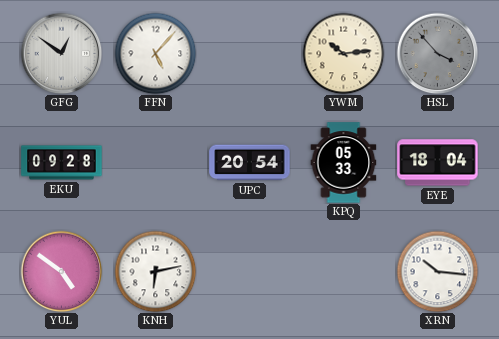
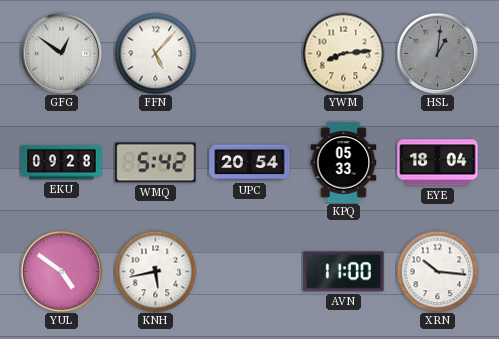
YWM: 10:14 -> 8:14 (343, 53)
HSL: 3:53 -> 1:01 (437, 53)
WMQ: none -> 5:42 (156, 163)
KNH: 6:13 -> 5:43 (155, 271)
AVN: none -> 11:00 (344, 272)
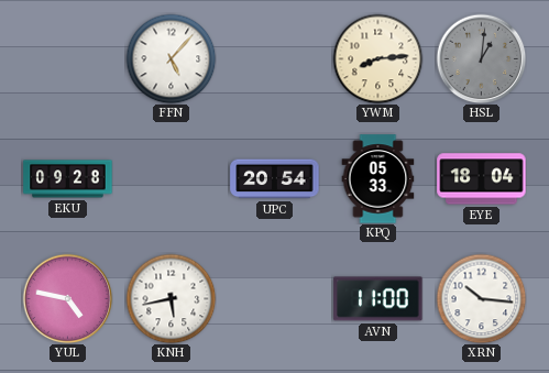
GFG: 12:51 -> none (61, 53)
WMQ: 5:42 -> none (156, 163)
YUL: 4:51 -> 4:47 (67, 298)
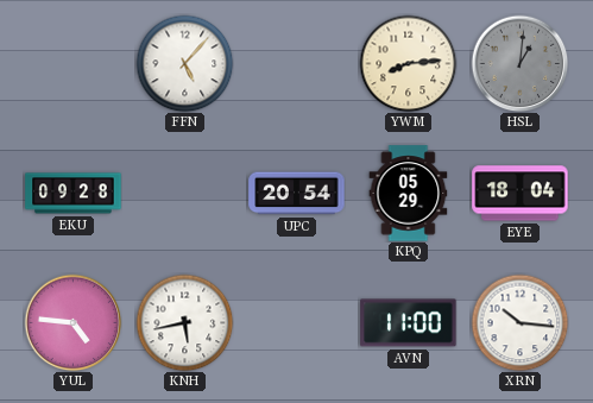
KPQ: 05:33 -> 05:29 (409, 194)
YUL: 4:47 -> 4:46 (72, 322)
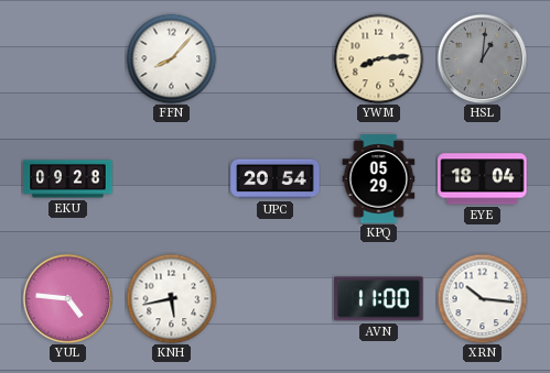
FFN: 5:07 -> 8:07 (171, 58)
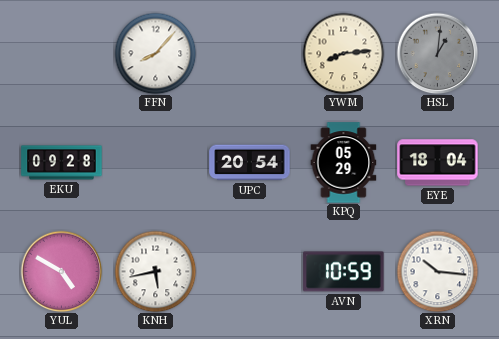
YUL: 4:46 -> 4:50 (61, 271)
AVN: 11:00 -> 10:59 (344, 272)
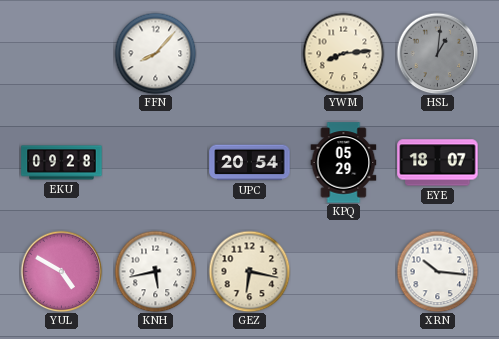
EYE: 18:04 -> 18:07 (438, 163)
GEZ: none -> 6:17 (249, 271)
AVN: 10:59 -> none (344, 272)
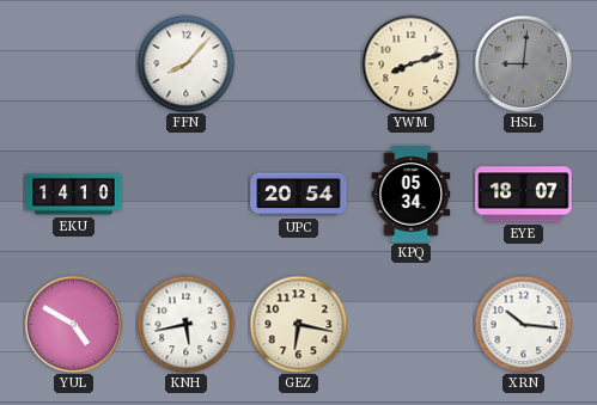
YWM: 8:14 -> 8:12 (410, 63)
HSL: 1:01 -> 9:01 (523, 63)
EKU: 09:28 -> 14:10 (74, 195)
KPQ: 05:29 -> 05:34 (412, 195)
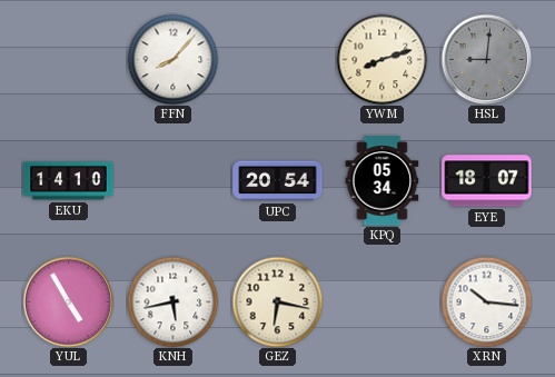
YUL: 4:50 -> 4:55 (68, 301)
